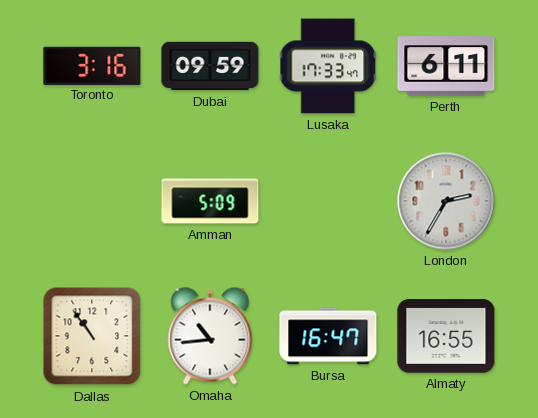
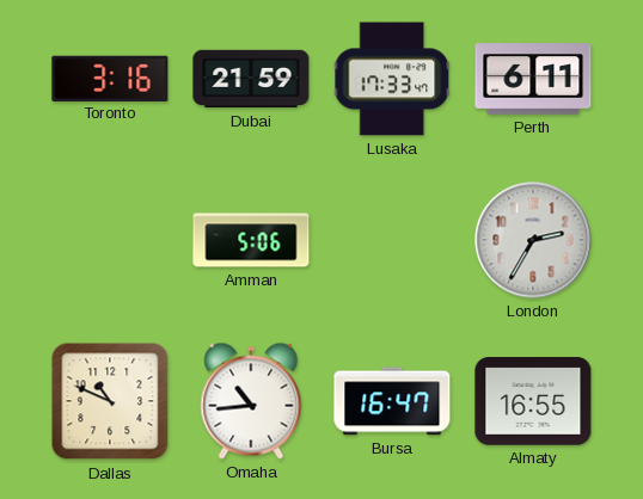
Dubai: 09:59 -> 21:59 (251, 79)
Amman: 5:09 -> 5:06 (251, 240)
Dallas: 10:54 -> 10:49 (110, 401)
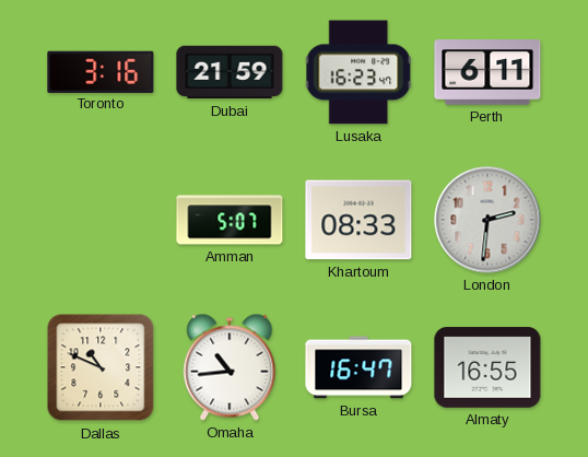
Lusaka: 17:33 -> 16:23 (358, 72)
Amman: 5:06 -> 5:07 (230, 220)
Khartoum: none -> 08:33 (358, 220)
London: 2:35 -> 2:31 (487, 220)
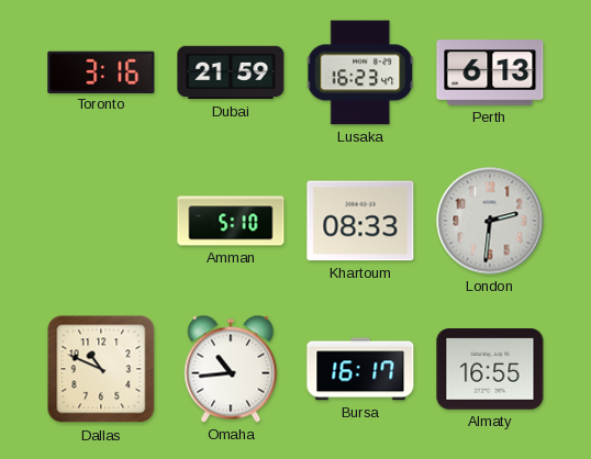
Perth: 6:11 -> 6:13 (490, 72)
Amman: 5:07 -> 5:10 (231, 221)
Bursa: 16:47 -> 16:17 (360, 369)
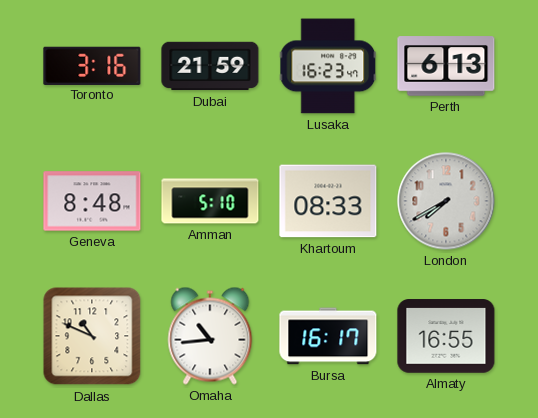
Geneva: none -> 8:48 (92, 201)
London: 2:31 -> 7:40 (446, 201)
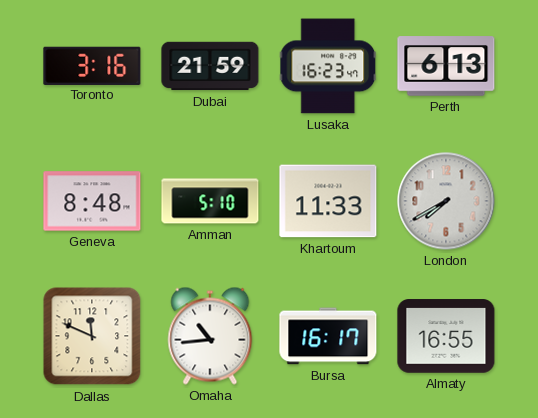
Khartoum: 08:33 -> 11:33 (328, 201)
Dallas: 10:49 -> 11:49 (92, 336)
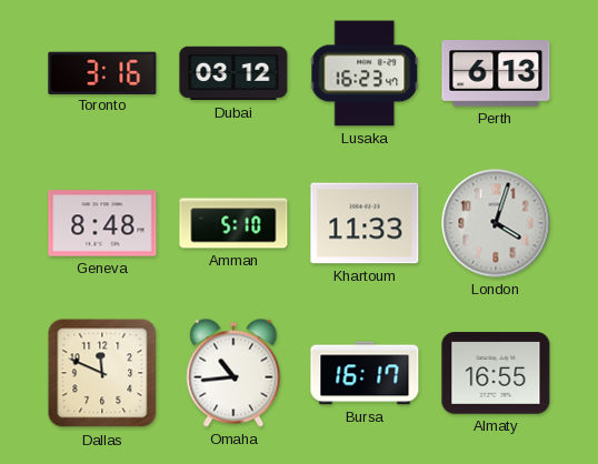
Dubai: 21:59 -> 03:12 (233, 73)
London: 7:40 -> 4:03 (496, 223)
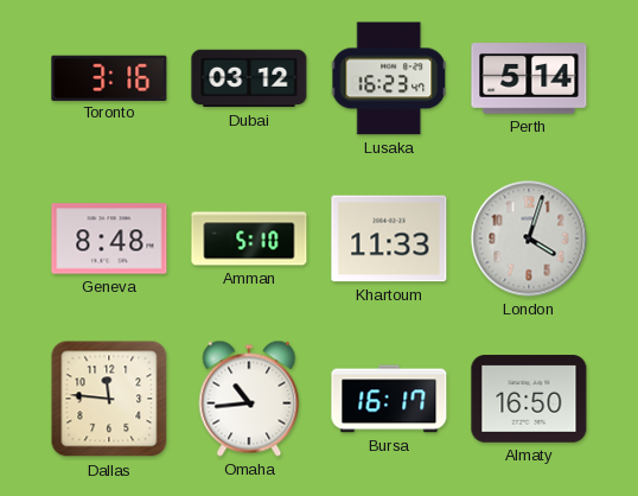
Perth: 6:13 -> 5:14 (529, 78)
Dallas: 11:49 -> 11:46 (109, 399)
Almaty: 16:55 -> 16:50 (529, 399)
